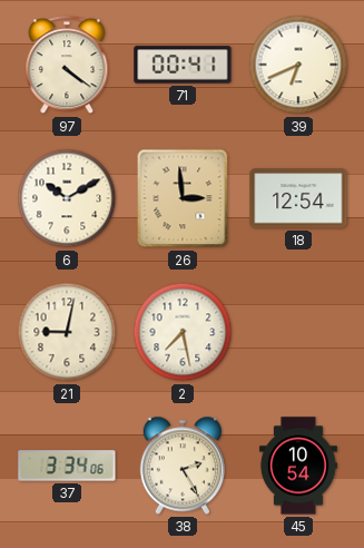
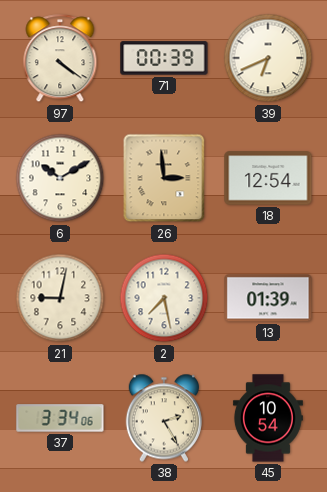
71: 00:41 -> 00:39 (164, 58)
13: none -> 01:39 (268, 298)
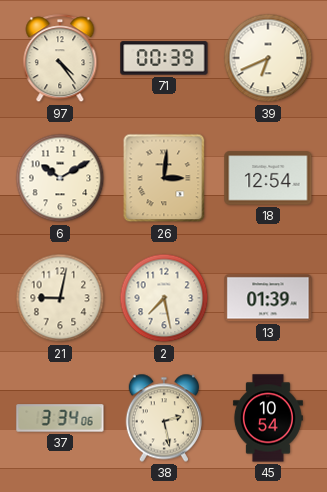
97: 4:21 -> 4:24 (60, 59)
26: 2:59 -> 3:01 (164, 178)
38: 2:25 -> 2:28 (163, 418)
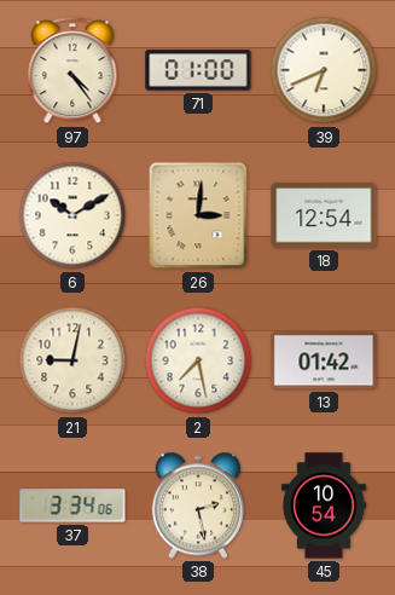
71: 00:39 -> 01:00 (198, 70)
13: 01:39 -> 01:42 (324, 360)
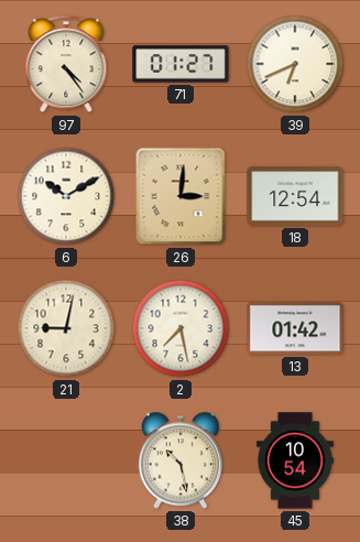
71: 01:00 -> 01:27 (181, 64)
37: 3:34 -> none (72, 506)
38: 2:28 -> 10:28 (179, 460)
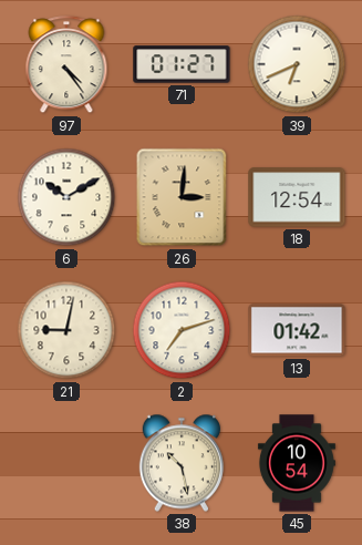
2: 7:28 -> 7:12 (182, 330)
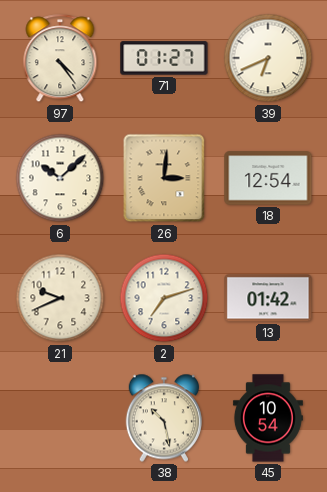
6: 10:10 -> 10:08 (60, 178)
21: 9:02 -> 9:41 (60, 298)
